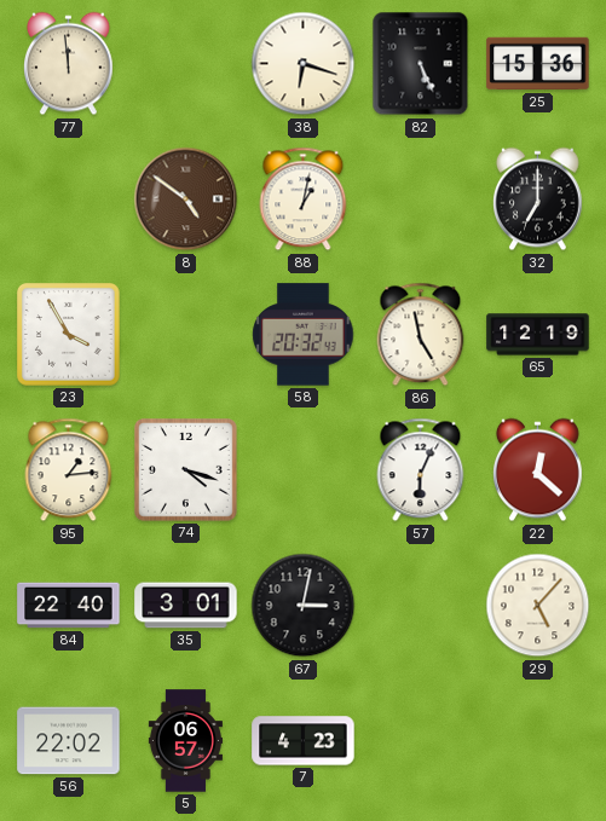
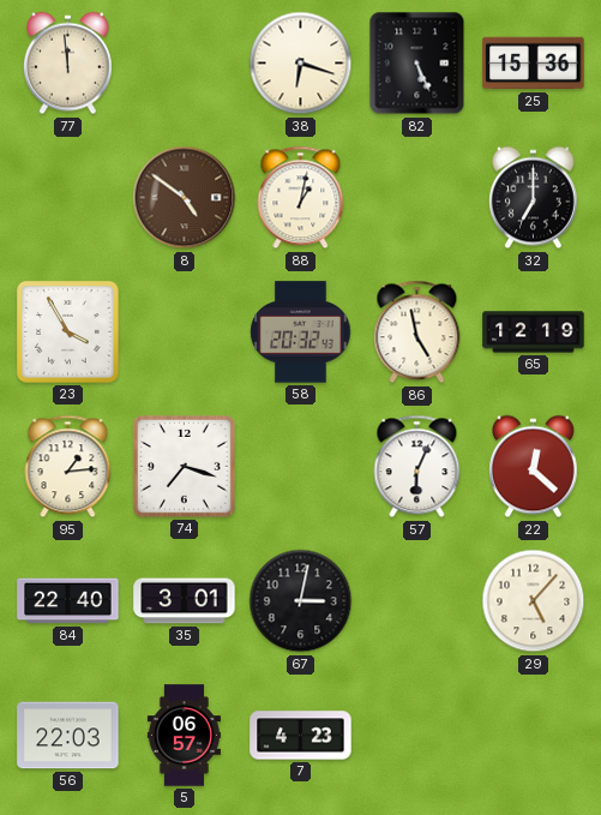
74: 4:18 -> 7:18 (185, 467)
56: 22:02 -> 22:03 (68, 736)
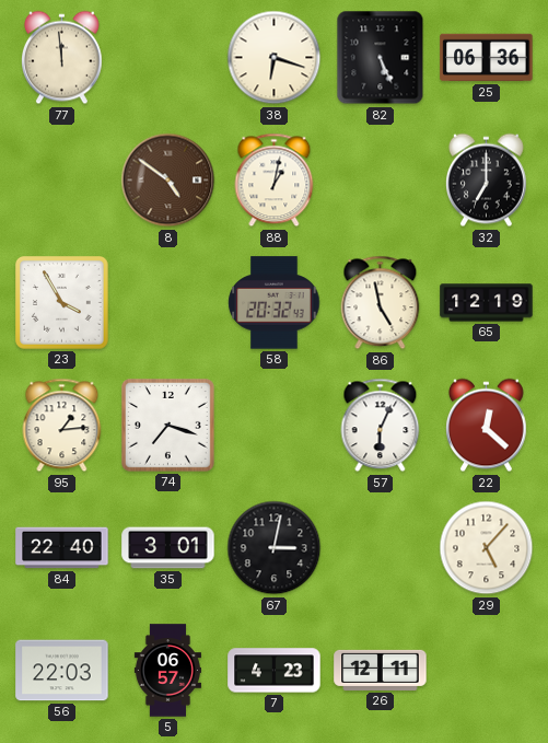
25: 15:36 -> 06:36 (487, 58)
26: none -> 12:11 (381, 670)
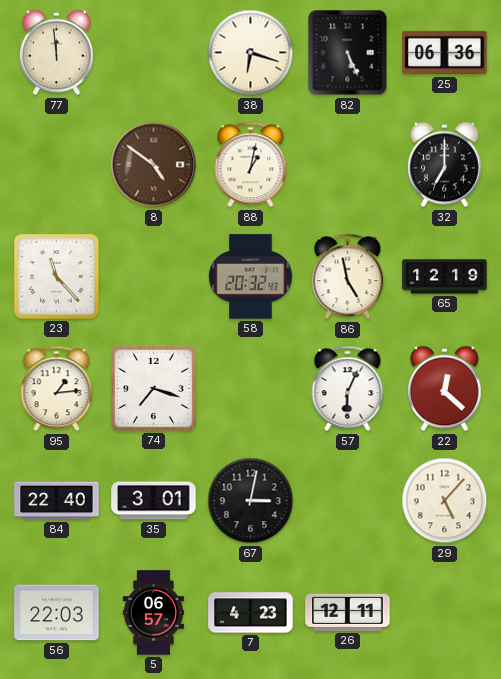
23: 3:55 -> 11:23 (57, 277)
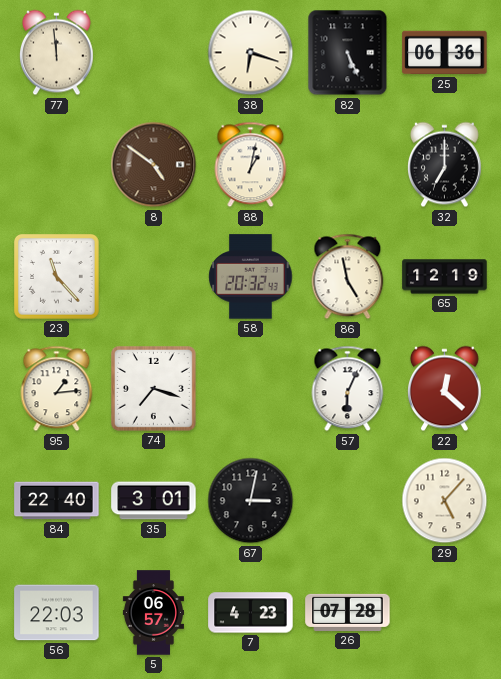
26: 12:11 -> 07:28 (348, 612)
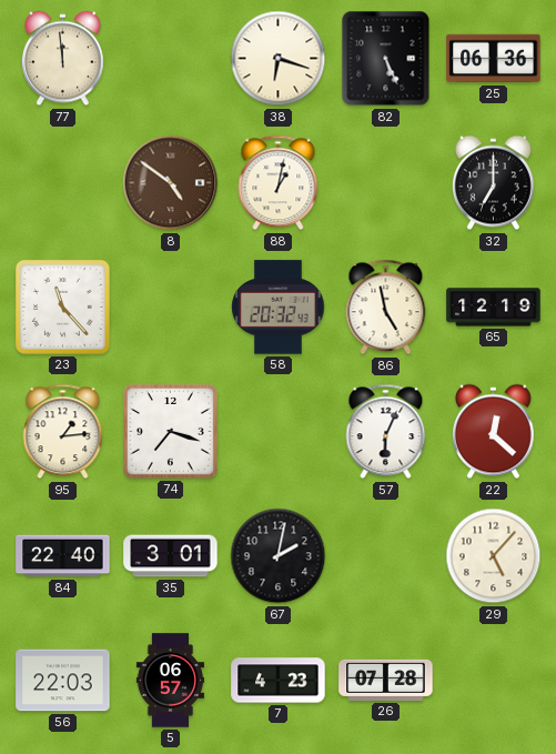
67: 3:02 -> 2:02 (279, 556)
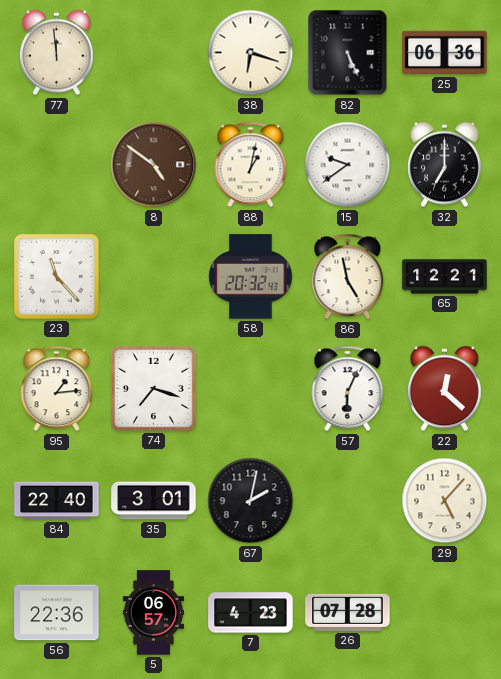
15: none -> 9:39 (348, 165)
65: 12:19 -> 12:21 (445, 277)
56: 22:03 -> 22:36 (57, 613)
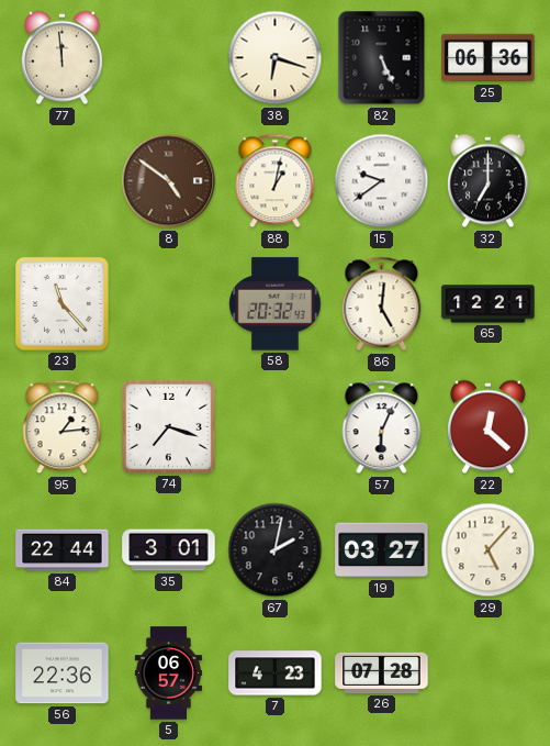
86: 4:58 -> 5:01 (382, 304)
84: 22:40 -> 22:44 (63, 550)
19: none -> 03:27 (382, 550)
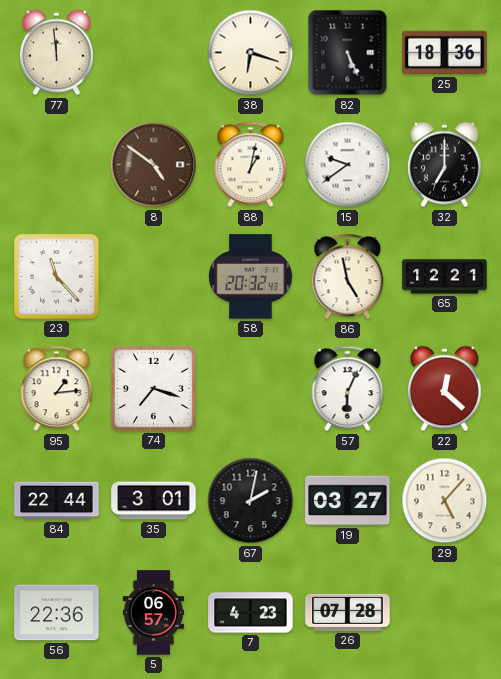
25: 06:36 -> 18:36 (445, 53)
86: 5:01 -> 4:58 (348, 277)
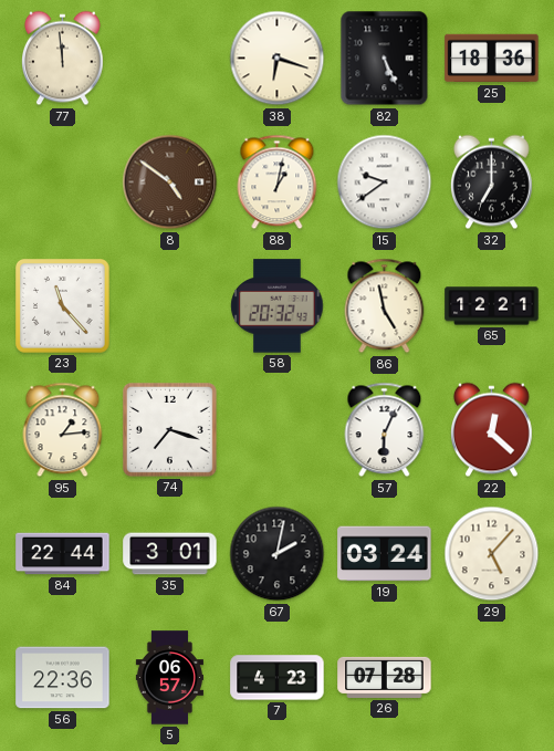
19: 03:27 -> 03:24 (385, 554)
